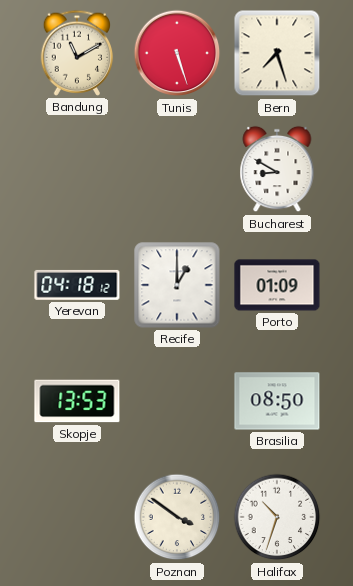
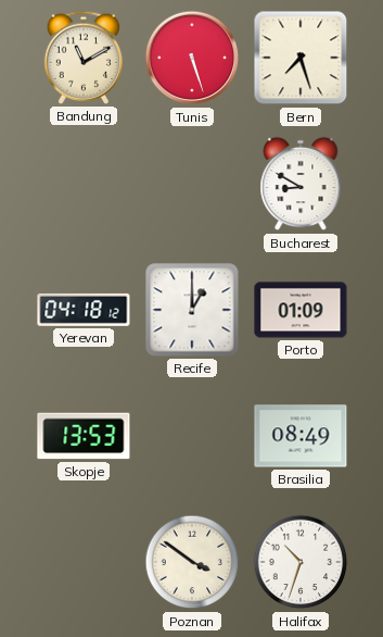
Brasilia: 08:50 -> 08:49 (301, 436)
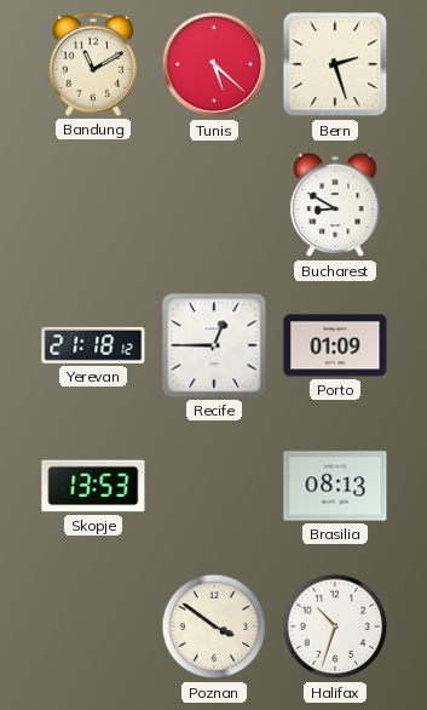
Tunis: 5:27 -> 5:22 (214, 64)
Bern: 7:27 -> 2:27 (335, 64)
Yerevan: 04:18 -> 21:18 (93, 345)
Recife: 1:00 -> 12:45 (214, 345)
Brasilia: 08:49 -> 08:13 (335, 486)
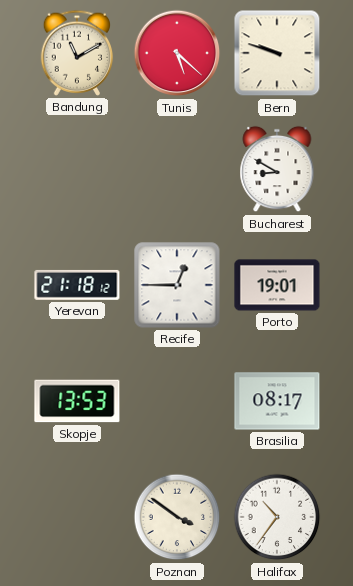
Bern: 2:27 -> 9:48 (277, 53)
Porto: 01:09 -> 19:01 (277, 285)
Brasilia: 08:13 -> 08:17 (277, 401)
Halifax: 10:33 -> 10:36 (277, 517)
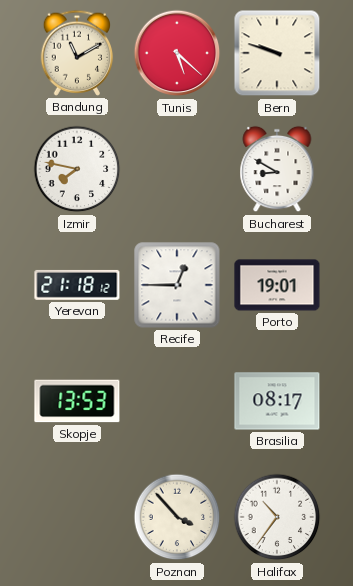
Izmir: none -> 7:47 (77, 169)
Poznan: 3:51 -> 3:53 (177, 517)
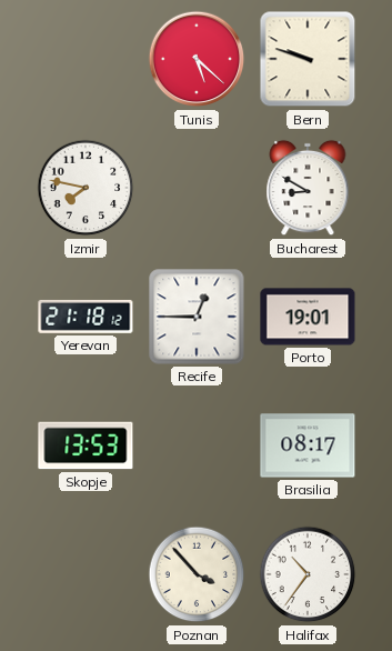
Bandung: 11:10 -> none (77, 53)
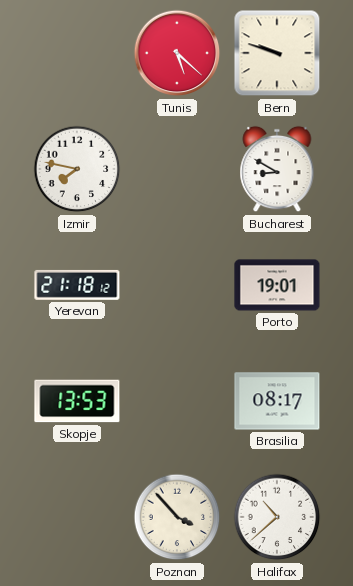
Recife: 12:45 -> none (197, 317)
Halifax: 10:36 -> 10:38 (277, 517)
